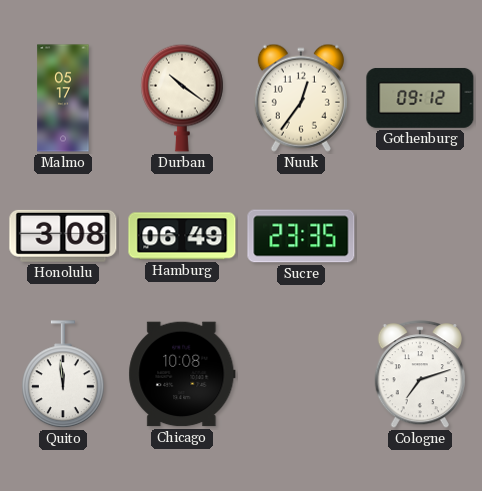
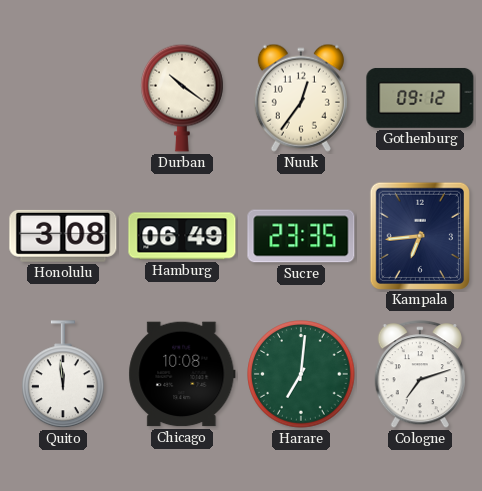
Malmo: 05:17 -> none (63, 98)
Kampala: none -> 6:44 (420, 235)
Harare: none -> 7:01 (301, 374)
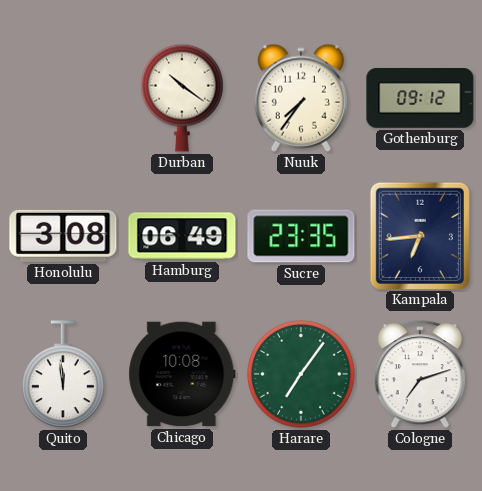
Nuuk: 12:36 -> 7:36 (301, 98)
Harare: 7:01 -> 7:06 (301, 374)
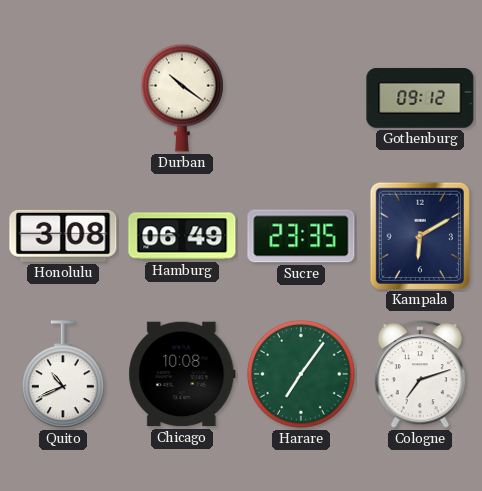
Nuuk: 7:36 -> none (301, 98)
Kampala: 6:44 -> 6:10 (420, 235)
Quito: 11:59 -> 10:41 (64, 375)
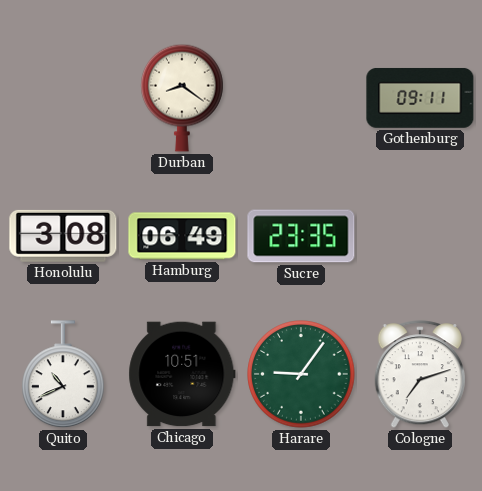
Durban: 10:21 -> 8:21 (183, 98)
Gothenburg: 09:12 -> 09:11 (420, 98)
Kampala: 6:10 -> none (420, 235)
Chicago: 10:08 -> 10:51 (182, 374)
Harare: 7:06 -> 9:06 (301, 374)
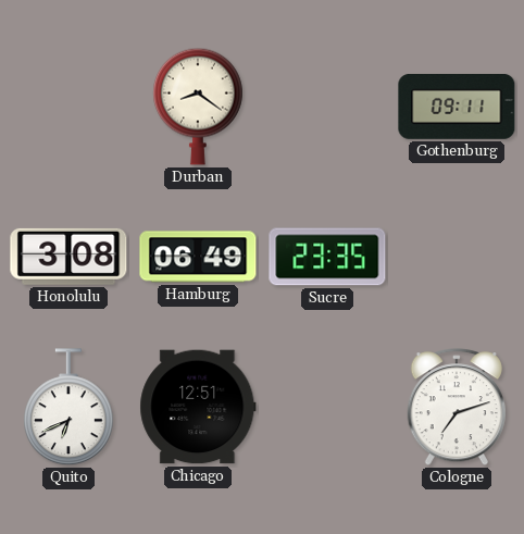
Quito: 10:41 -> 6:41 (70, 408)
Chicago: 10:51 -> 12:51 (198, 407)
Harare: 9:06 -> none (301, 374)
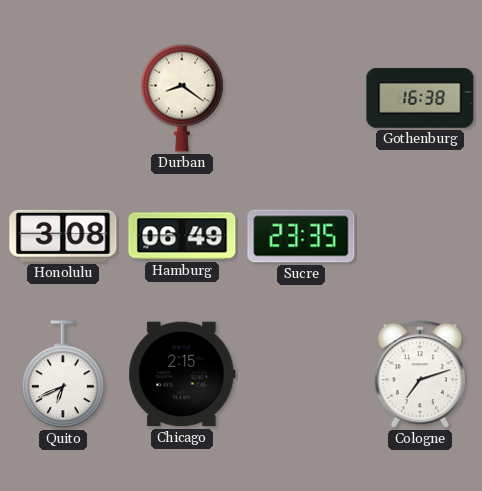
Gothenburg: 09:11 -> 16:38 (420, 98)
Chicago: 12:51 -> 2:15 (182, 374)
